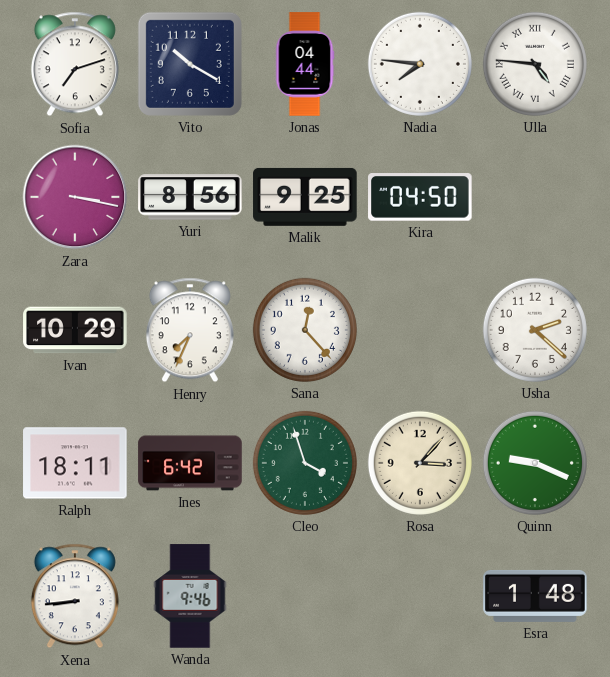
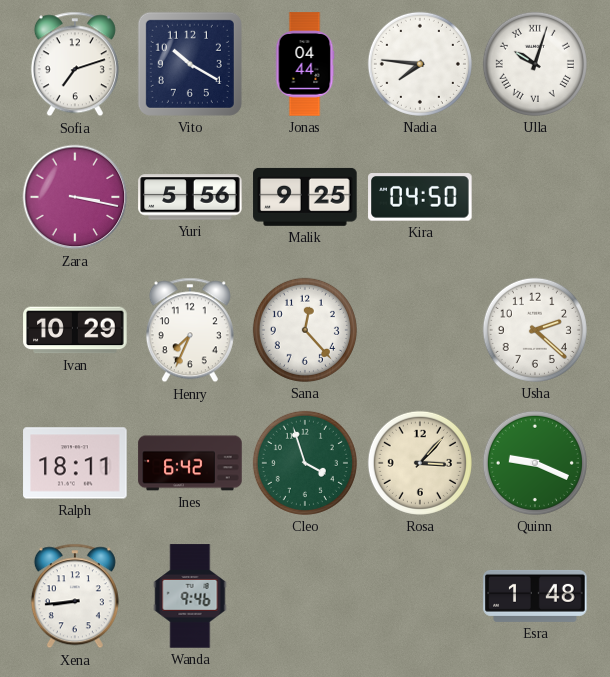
Ulla: 4:46 -> 10:03 (535, 64)
Yuri: 8:56 -> 5:56 (190, 197)
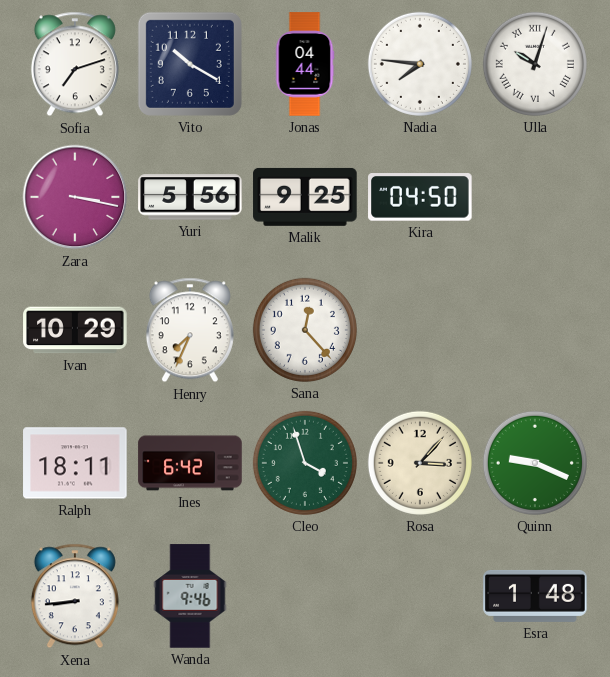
Usha: 2:22 -> none (535, 330)
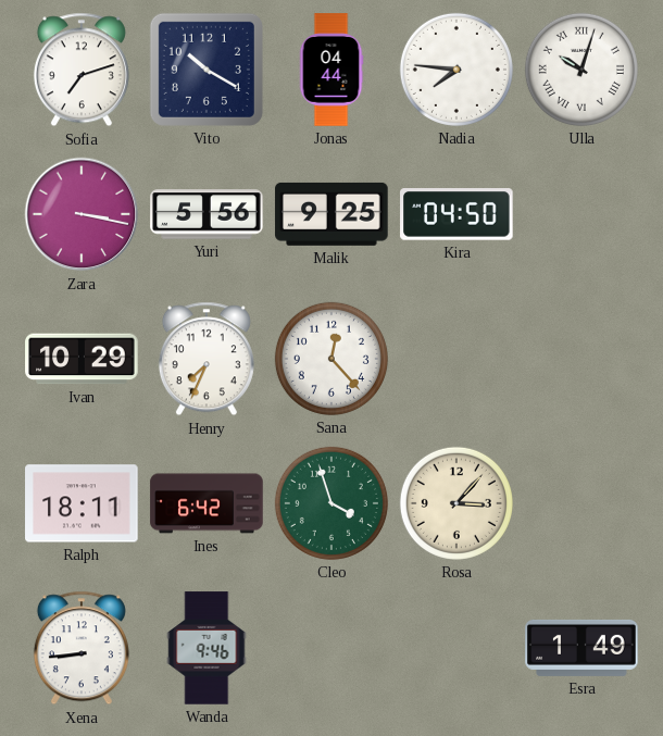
Quinn: 9:19 -> none (535, 463)
Esra: 1:48 -> 1:49 (581, 648)
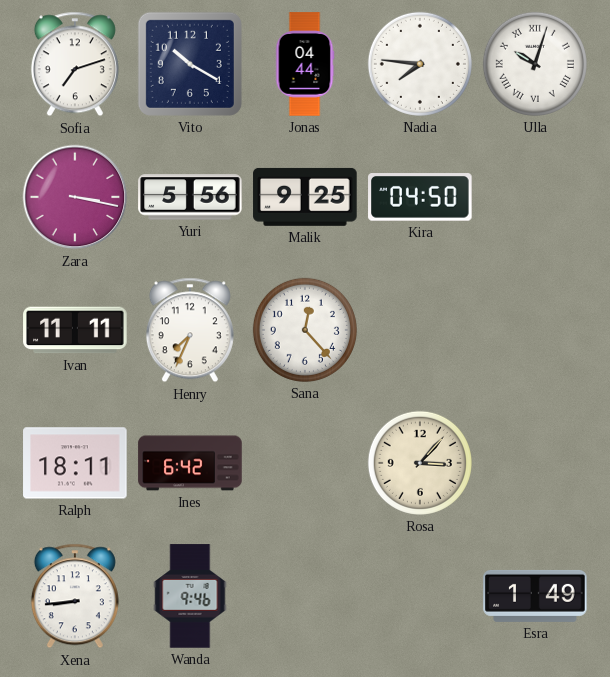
Ivan: 10:29 -> 11:11 (75, 330)
Cleo: 3:57 -> none (331, 503)
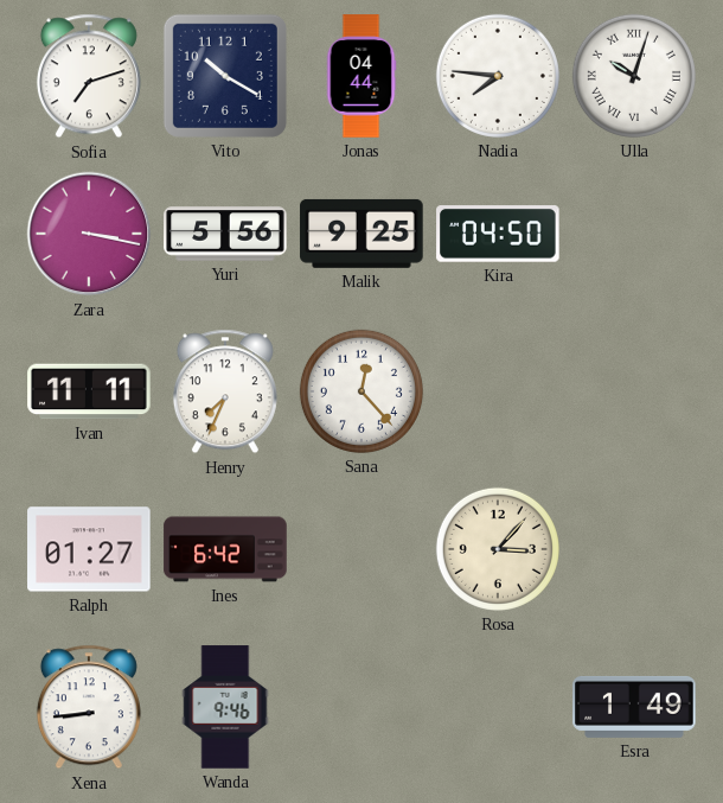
Ralph: 18:11 -> 01:27 (89, 549)
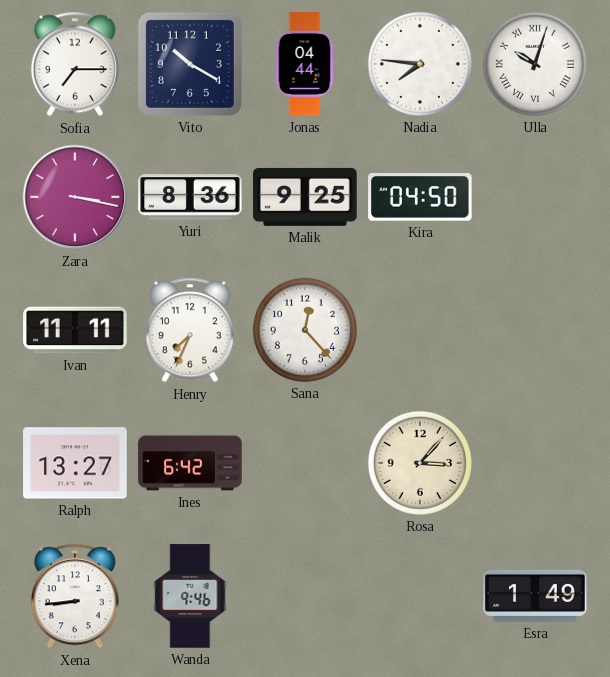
Sofia: 7:12 -> 7:15 (75, 64)
Yuri: 5:56 -> 8:36 (190, 197)
Ralph: 01:27 -> 13:27 (75, 463)
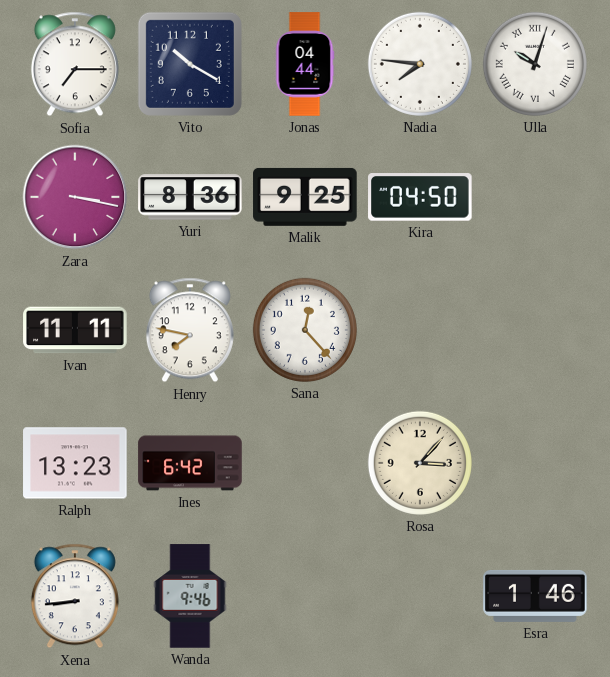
Henry: 7:34 -> 7:47 (190, 330)
Ralph: 13:27 -> 13:23 (75, 463)
Esra: 1:49 -> 1:46 (535, 596)
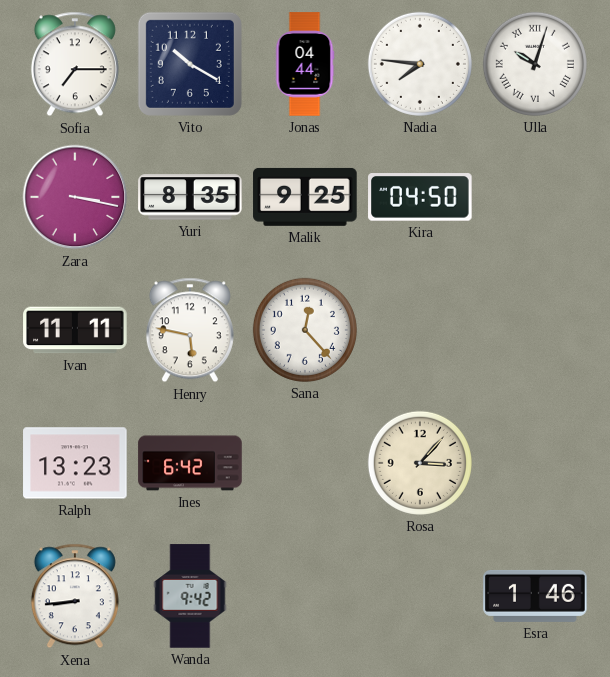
Yuri: 8:36 -> 8:35 (190, 197)
Henry: 7:47 -> 5:47 (190, 330)
Wanda: 9:46 -> 9:42 (190, 596)
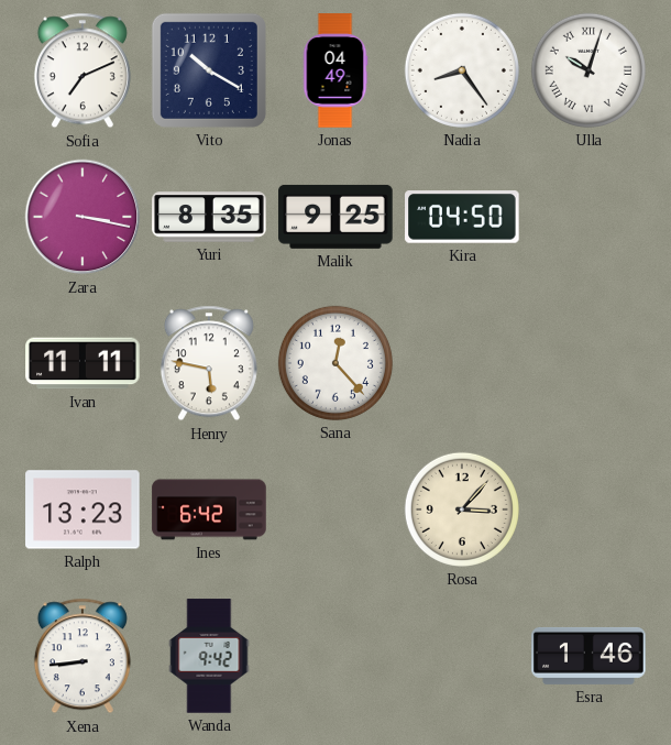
Sofia: 7:15 -> 7:11 (82, 70)
Jonas: 04:44 -> 04:49 (335, 70)
Nadia: 7:46 -> 8:24 (462, 70)
